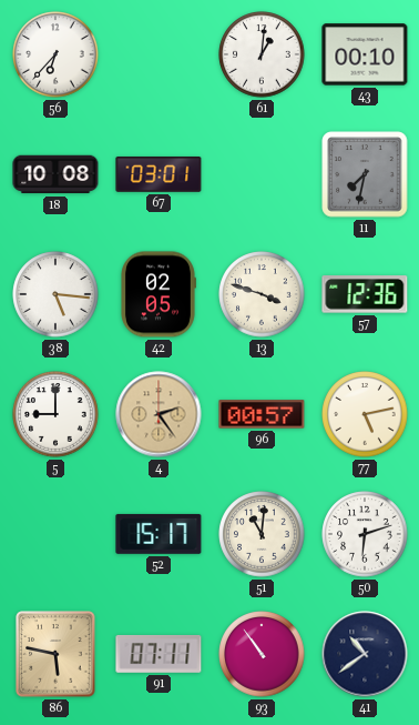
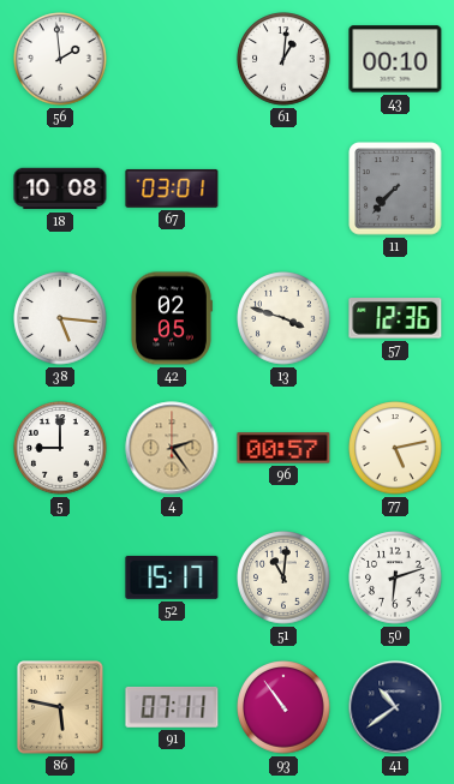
56: 6:37 -> 1:59 (60, 59)
11: 7:32 -> 7:37 (395, 188)
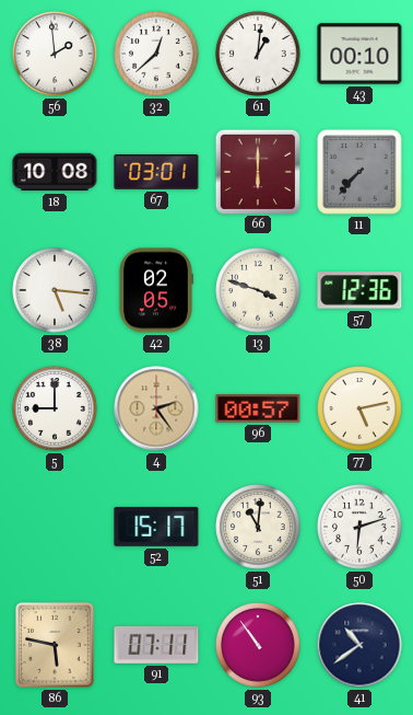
32: none -> 12:38 (156, 54)
66: none -> 6:00 (257, 171)
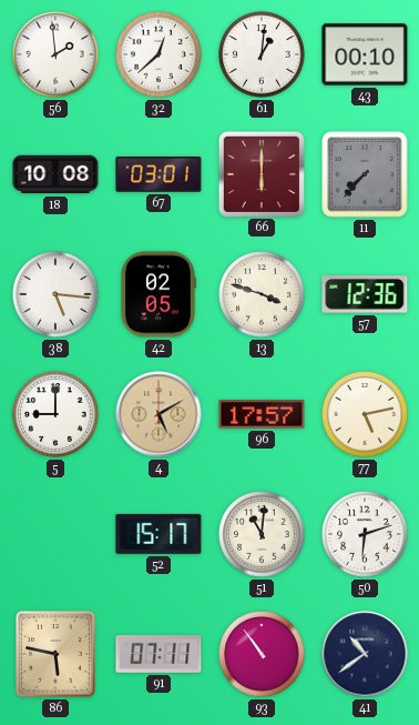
4: 2:24 -> 5:10 (159, 414)
96: 00:57 -> 17:57 (262, 414)
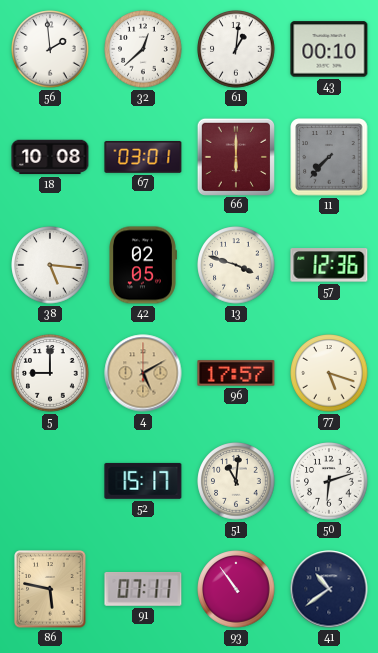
77: 5:13 -> 5:18 (329, 373)
